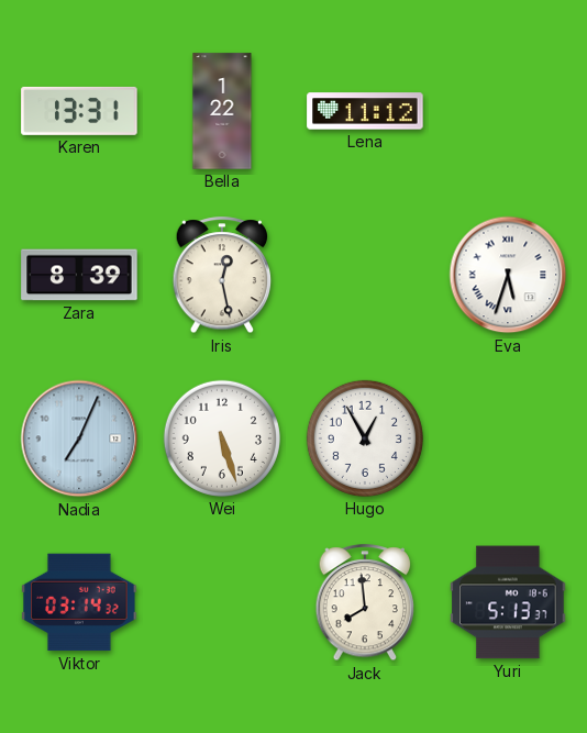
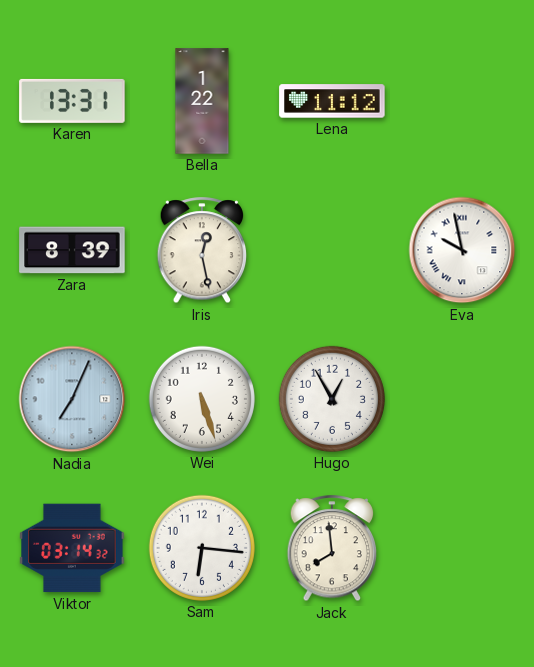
Eva: 5:33 -> 9:58 (462, 250)
Sam: none -> 6:16 (202, 548)
Yuri: 5:13 -> none (508, 602)
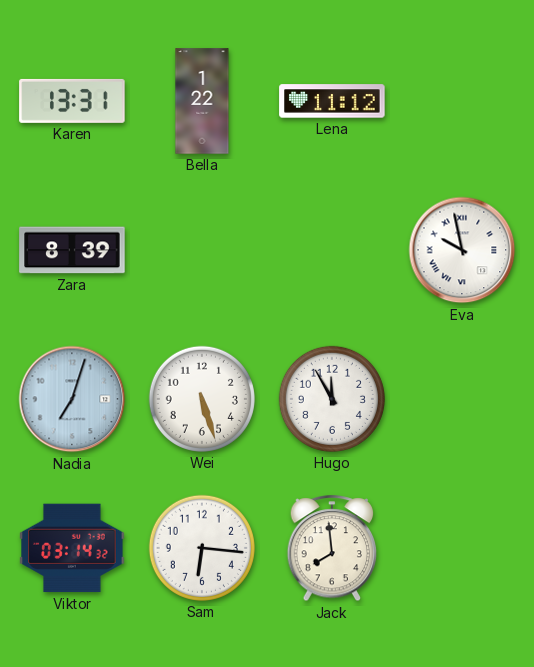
Iris: 12:28 -> none (202, 251)
Nadia: 7:04 -> 7:03 (72, 399)
Hugo: 12:55 -> 11:55 (332, 399)
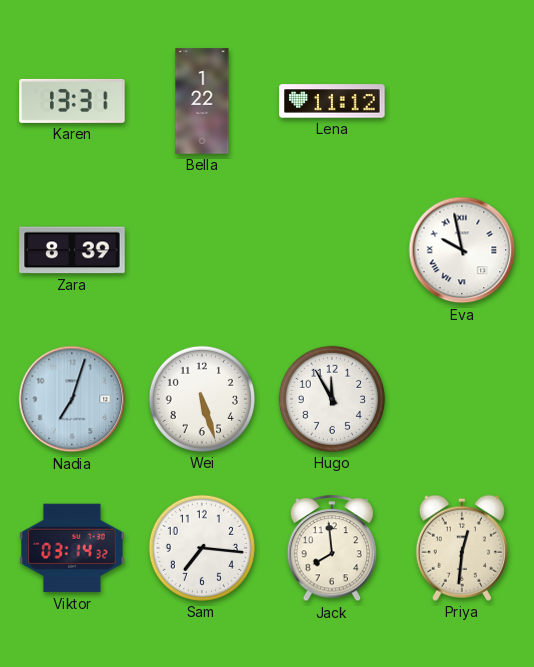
Sam: 6:16 -> 7:16 (202, 548)
Priya: none -> 12:31 (462, 548)
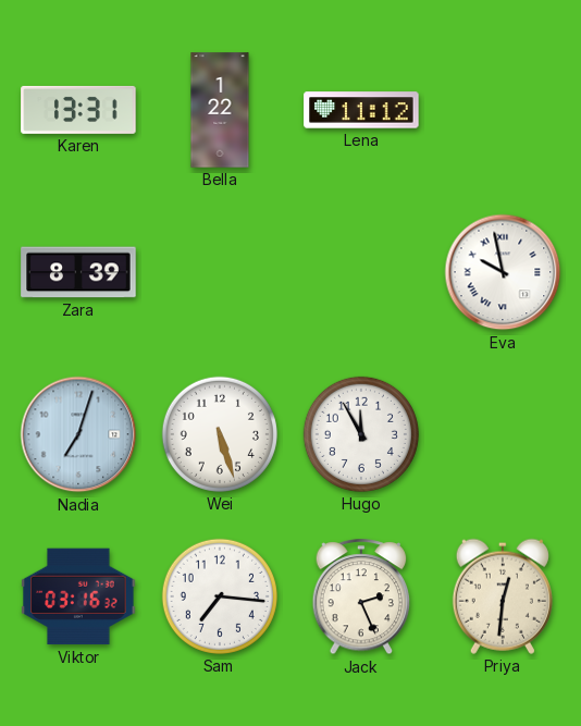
Viktor: 03:14 -> 03:16 (78, 596)
Jack: 7:59 -> 2:26 (361, 598)
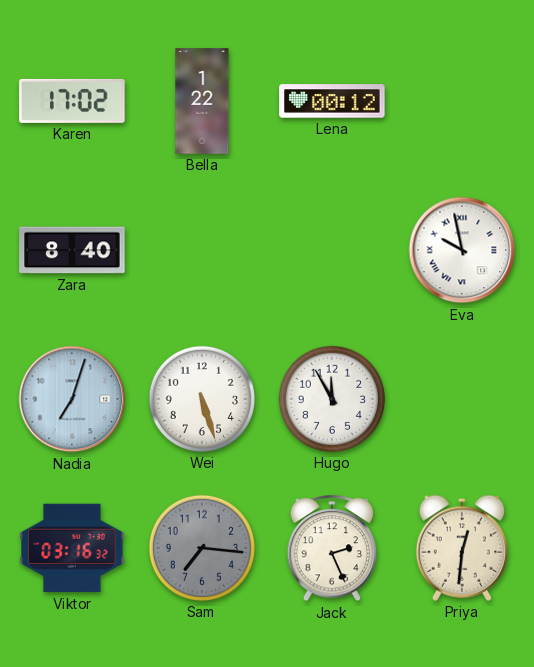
Karen: 13:31 -> 17:02 (72, 101)
Lena: 11:12 -> 00:12 (332, 101)
Zara: 8:39 -> 8:40 (72, 250)
Sam dial: white -> grey (202, 548)
